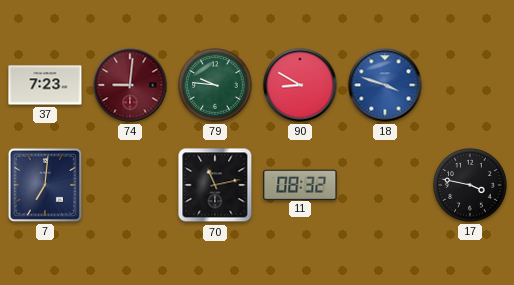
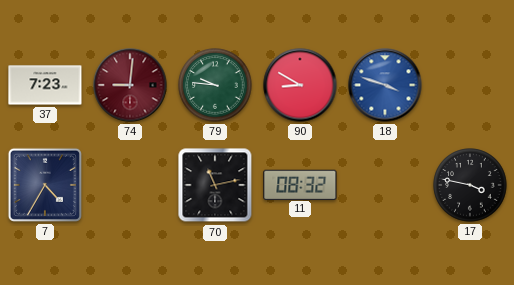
7: 7:01 -> 4:35 (45, 185)
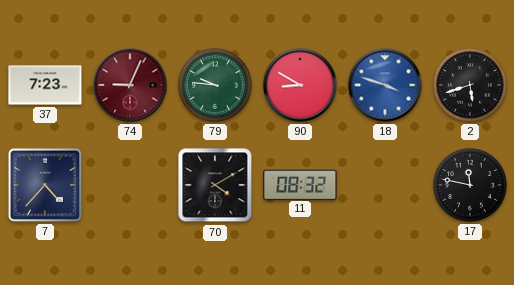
74: 9:01 -> 9:04 (130, 85)
2: none -> 5:42 (470, 85)
7: 4:35 -> 4:37 (45, 185)
70: 11:13 -> 4:10 (215, 185)
17: 3:47 -> 11:47 (470, 185)
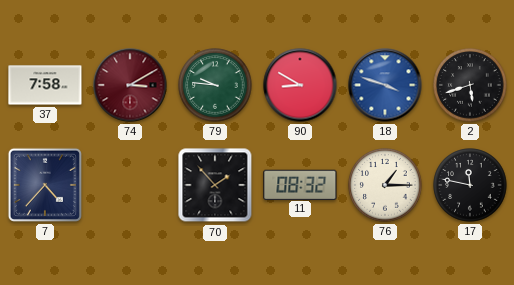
37: 7:23 -> 7:58 (45, 85)
74: 9:04 -> 3:10 (130, 85)
70: 4:10 -> 1:53 (215, 185)
76: none -> 1:15 (385, 185)
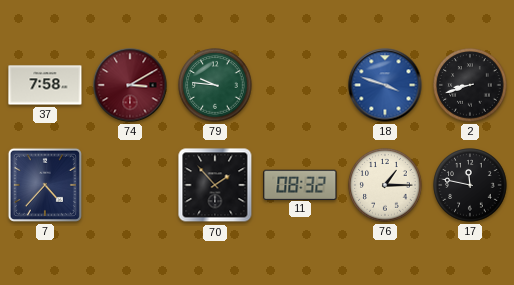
90: 8:50 -> none (300, 85)
2: 5:42 -> 8:42 (470, 85)
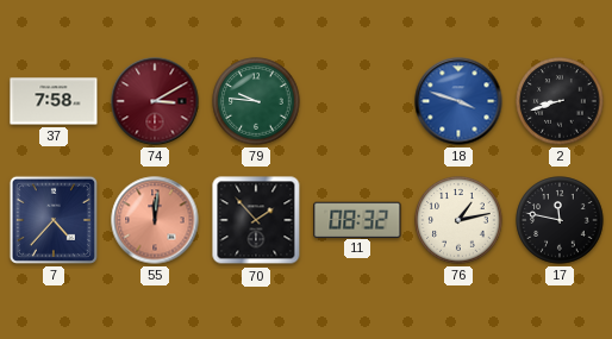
55: none -> 12:01 (155, 220)
76: 1:15 -> 1:13 (458, 220)
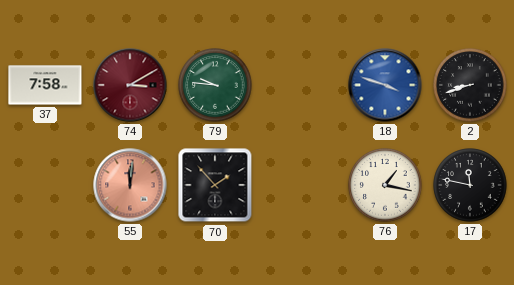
7: 4:37 -> none (54, 220)
11: 08:32 -> none (357, 219)
76: 1:13 -> 1:17 (385, 185)
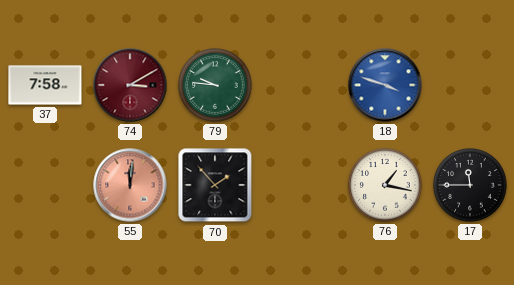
2: 8:42 -> none (470, 85)
17: 11:47 -> 11:45 (470, 185)
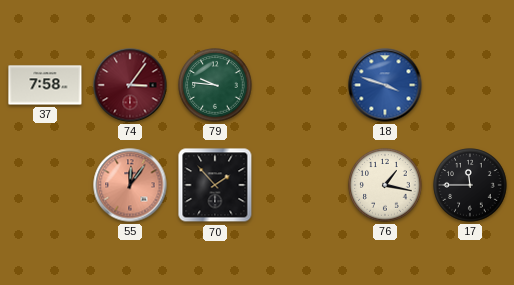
74: 3:10 -> 3:06 (130, 85)
55: 12:01 -> 12:06 (130, 185)
